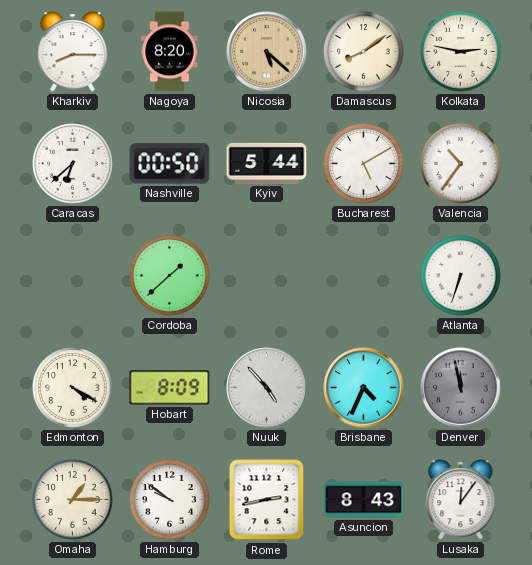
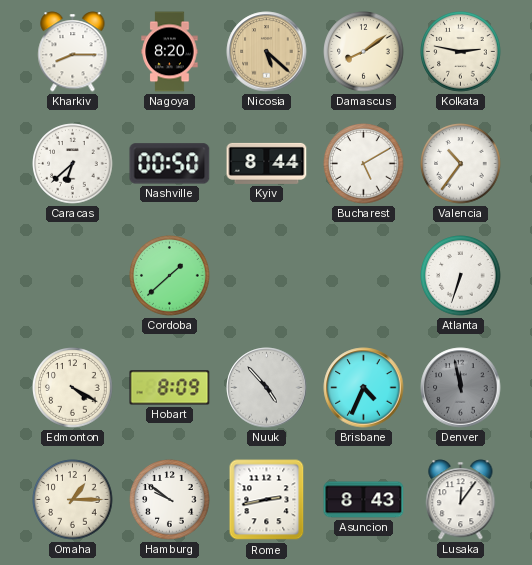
Kyiv: 5:44 -> 8:44 (267, 163)
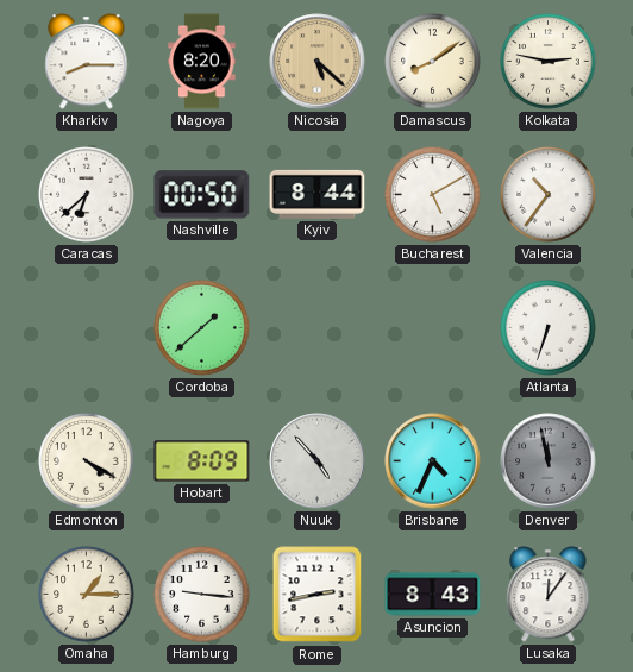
Hamburg: 9:51 -> 9:16 (202, 595)
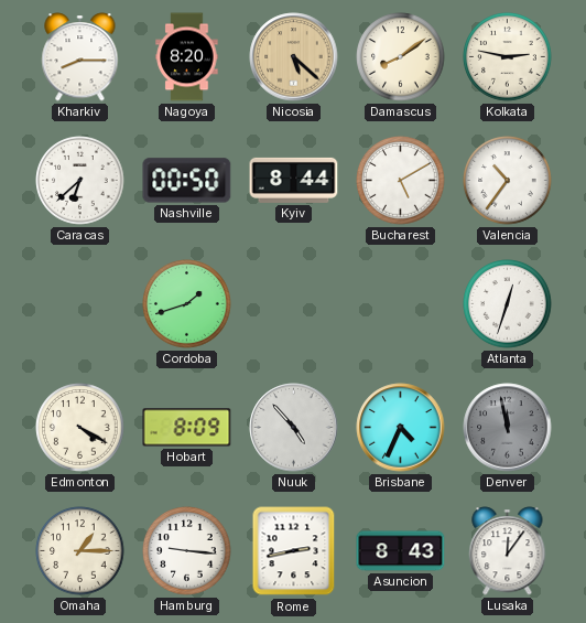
Cordoba: 1:38 -> 1:42 (187, 304)
Atlanta: 6:33 -> 12:33 (508, 304)
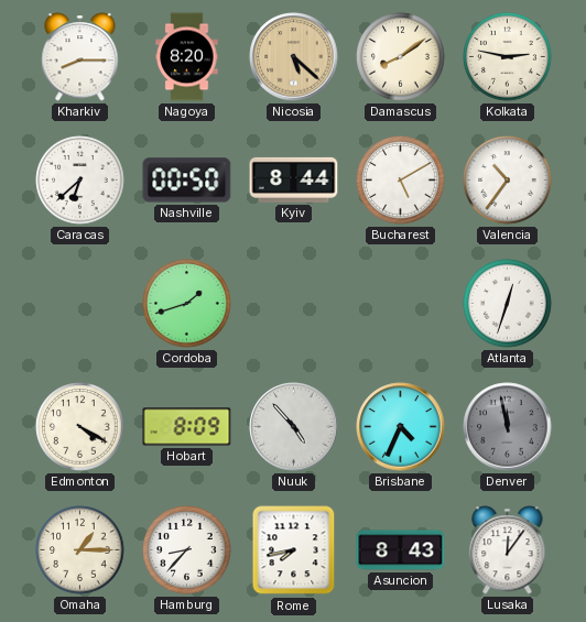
Hamburg: 9:16 -> 8:37 (187, 550)
Rome: 2:43 -> 7:43 (294, 550)
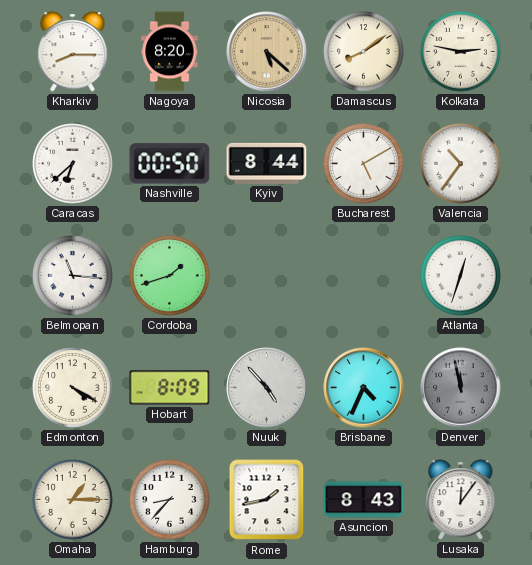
Belmopan: none -> 11:16 (73, 276)
Rome: 7:43 -> 1:43 (267, 500)
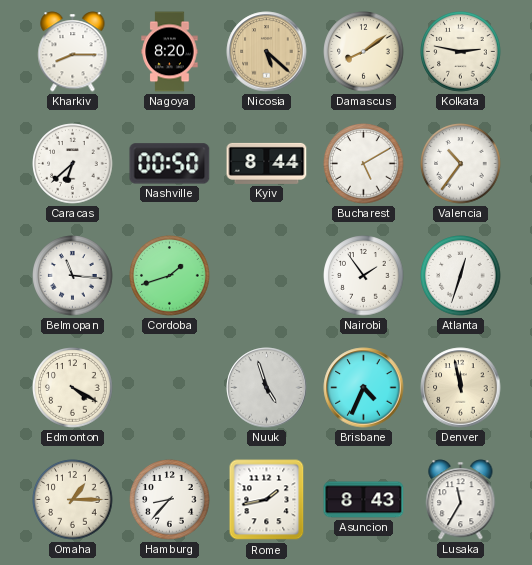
Nairobi: none -> 1:54 (364, 276)
Hobart: 8:09 -> none (170, 388)
Nuuk: 4:53 -> 4:57 (267, 388)
Denver dial: grey -> cream (461, 388)
Lusaka: 12:06 -> 11:35 (461, 500)
